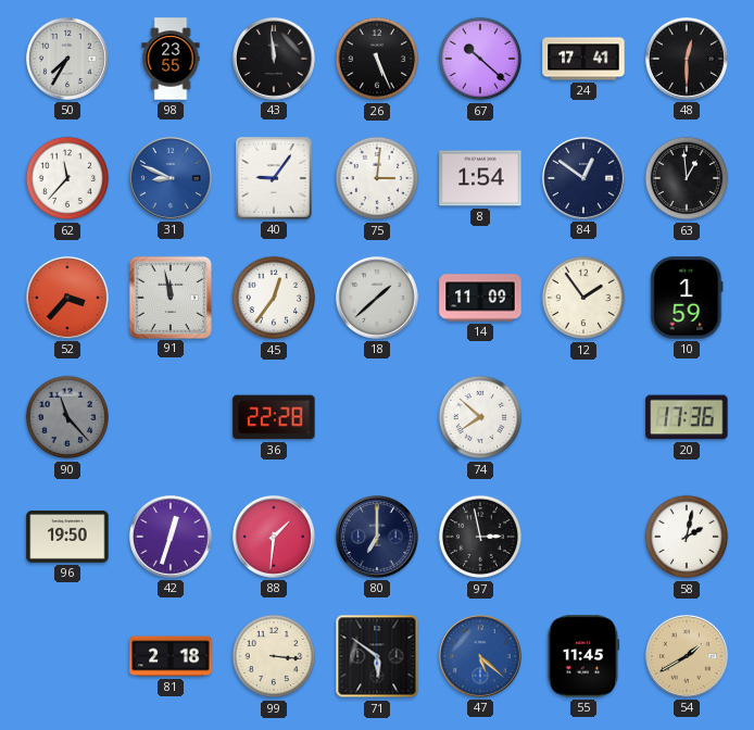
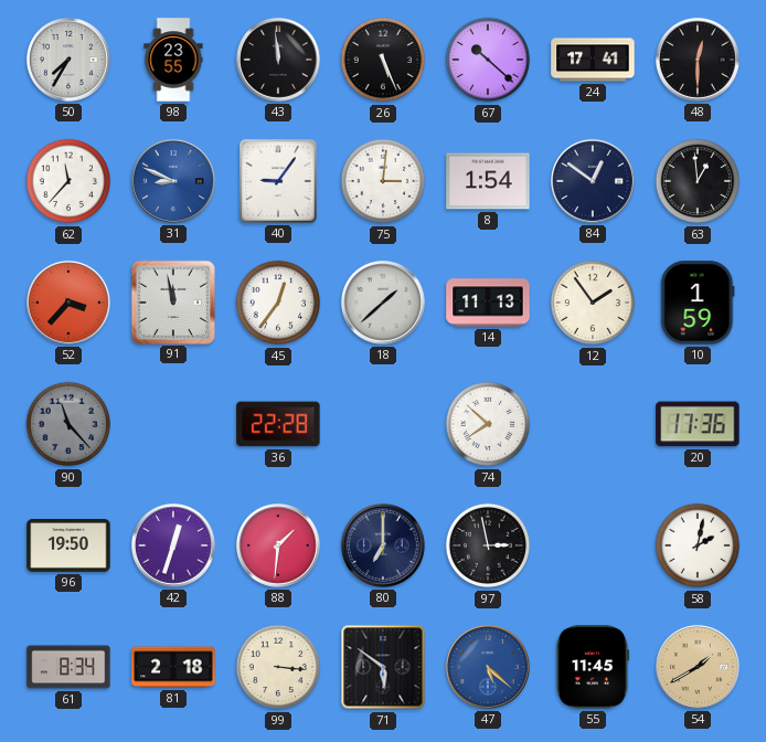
14: 11:09 -> 11:13 (488, 303)
61: none -> 8:34 (68, 667)
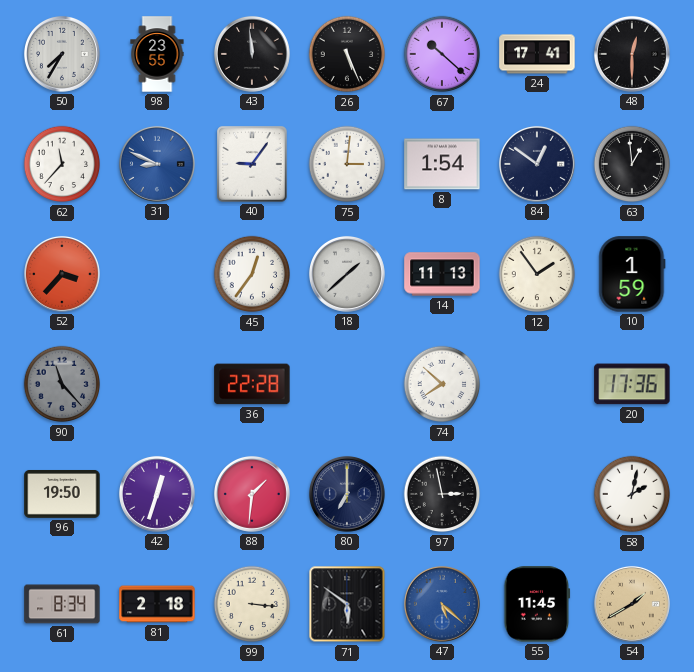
91: 11:58 -> none (172, 301)
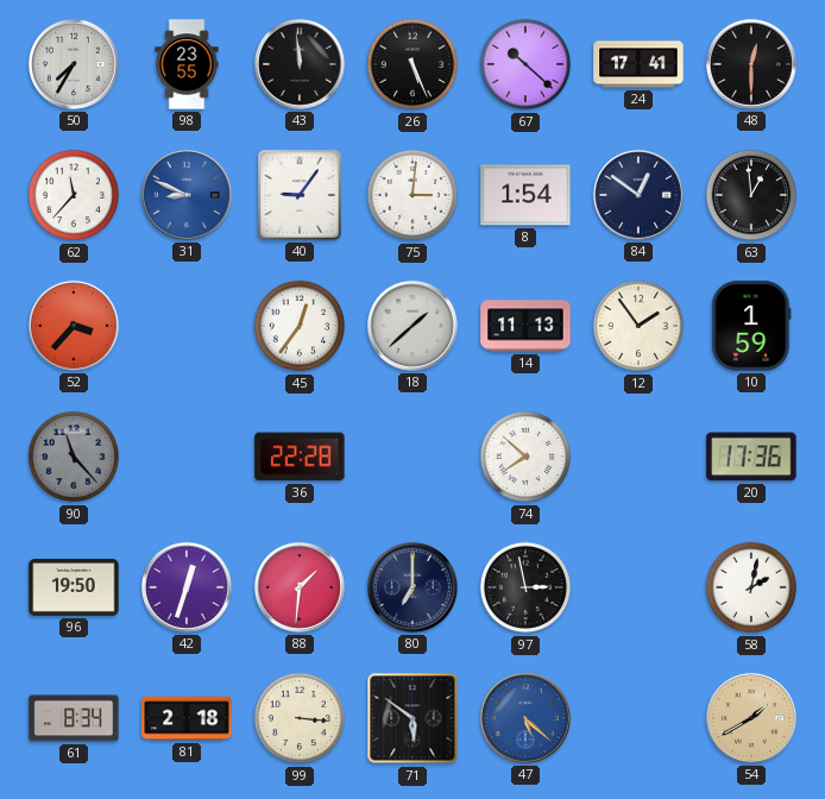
55: 11:45 -> none (537, 604)
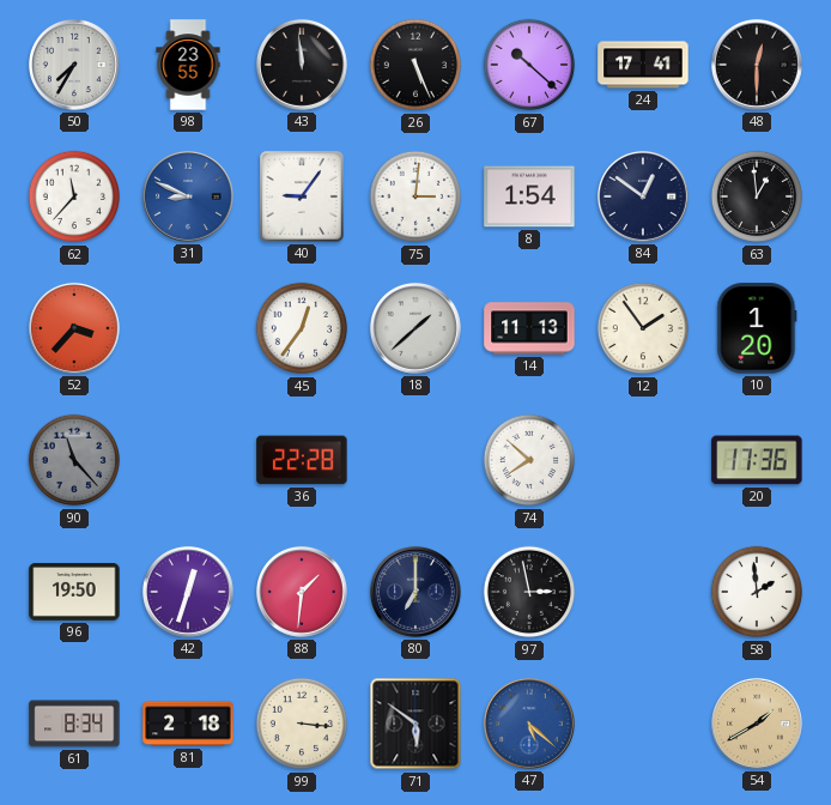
10: 1:59 -> 1:20 (757, 328)
58: 2:02 -> 1:59 (757, 592)
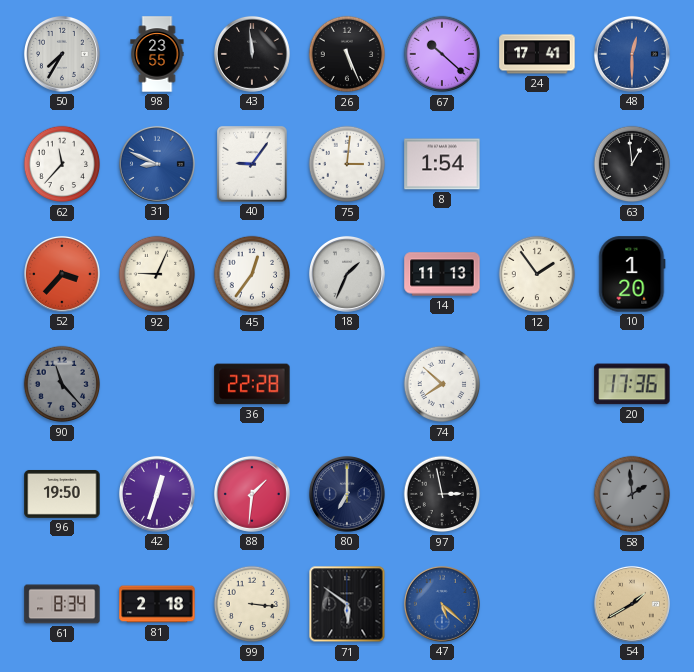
48 dial: black -> blue (632, 54)
84: 12:51 -> none (643, 196)
92: none -> 9:04 (157, 274)
18: 1:38 -> 1:34 (347, 274)
58 dial: white -> grey (632, 494)
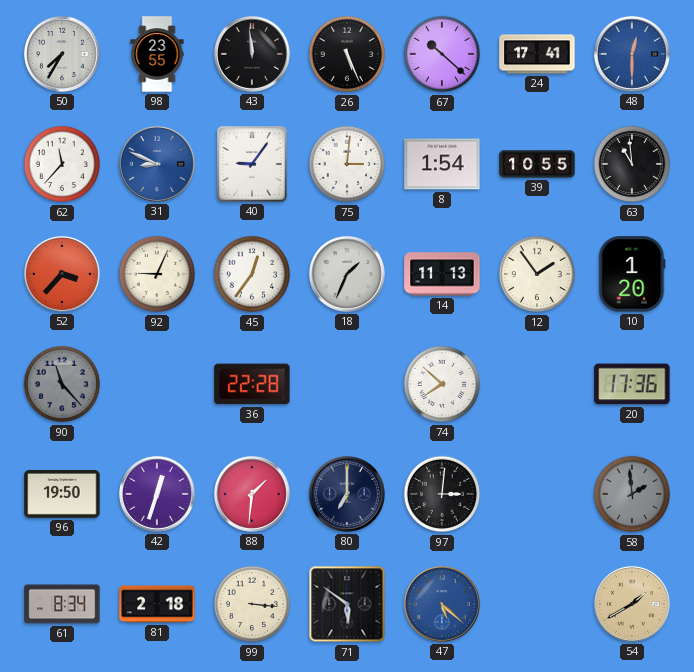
39: none -> 10:55 (537, 164)
63: 12:59 -> 10:59 (632, 164)
97: 2:58 -> 3:01 (442, 494)
